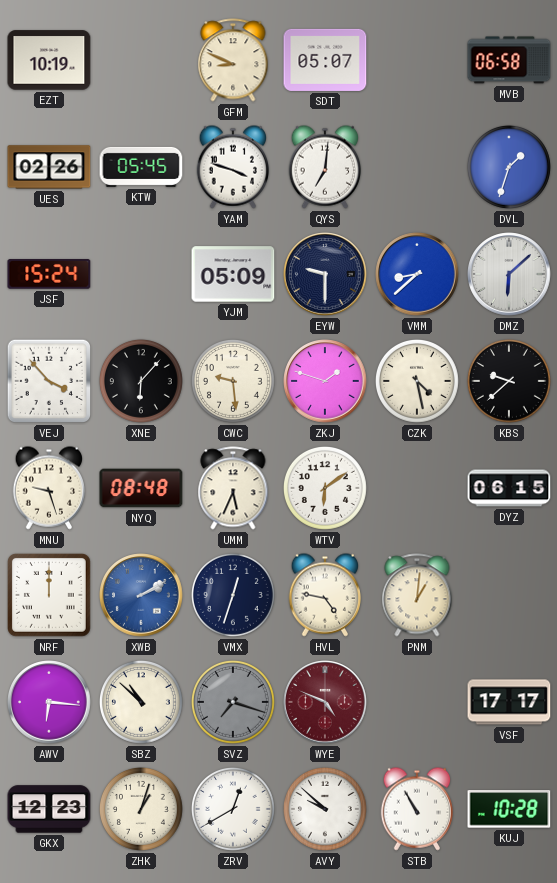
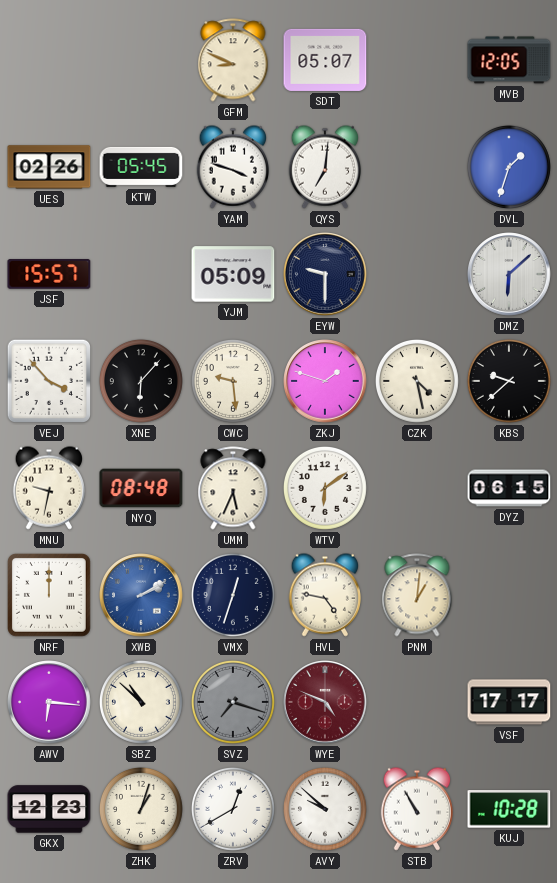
EZT: 10:19 -> none (49, 60)
MVB: 06:58 -> 12:05 (509, 60)
JSF: 15:24 -> 15:57 (49, 274)
VMM: 8:38 -> none (417, 274)
MNU: 9:27 -> 9:32 (48, 488)
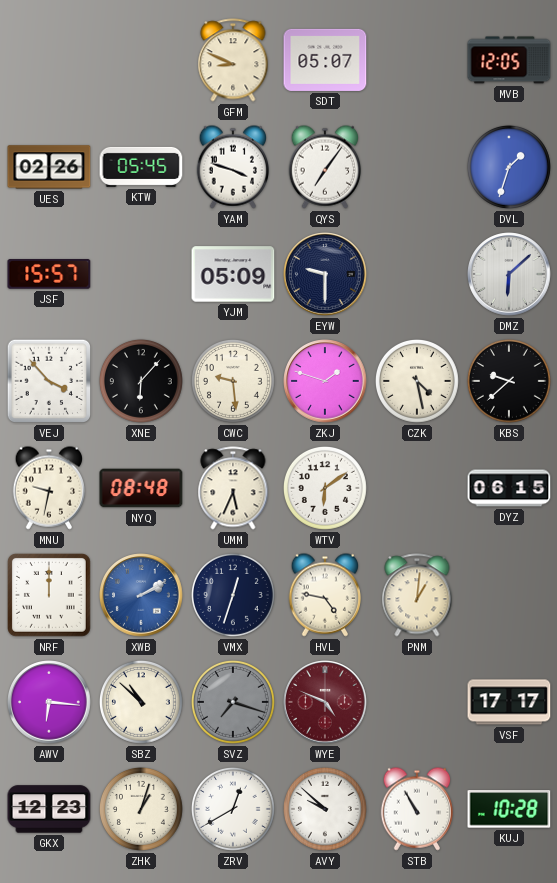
QYS: 7:01 -> 7:06 (324, 167)
